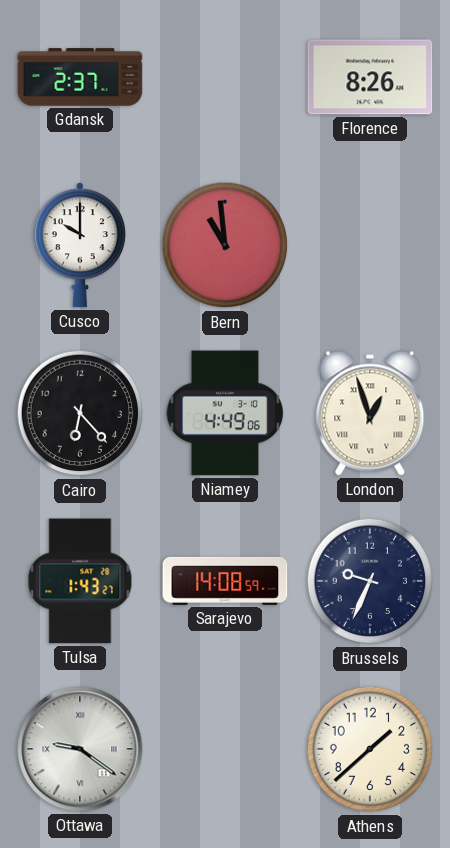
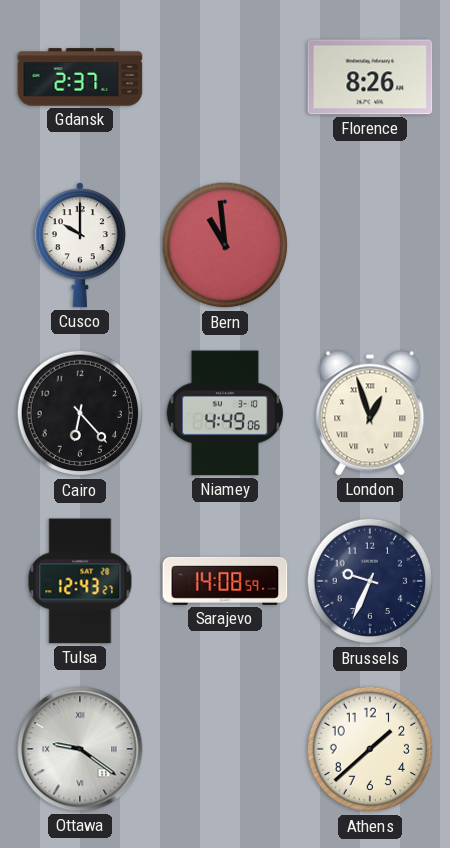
Tulsa: 1:43 -> 12:43 (80, 581)
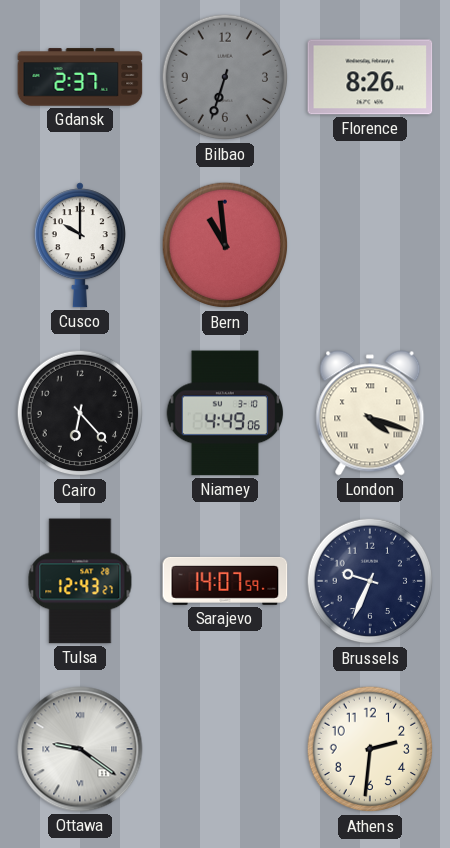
Bilbao: none -> 6:33 (225, 77)
London: 12:57 -> 4:18 (370, 413)
Sarajevo: 14:08 -> 14:07 (225, 581)
Athens: 1:38 -> 2:31 (370, 749)
